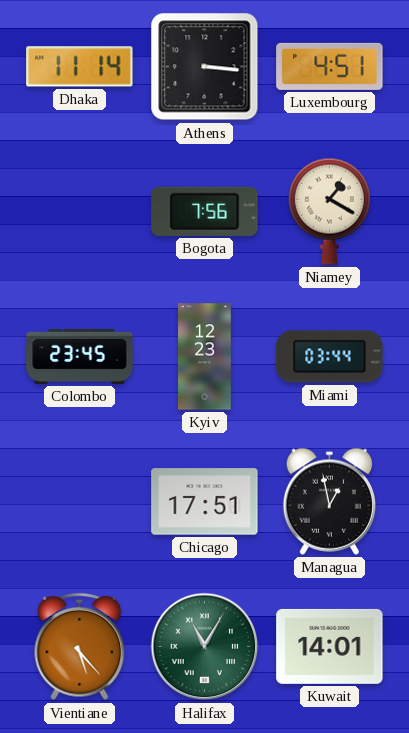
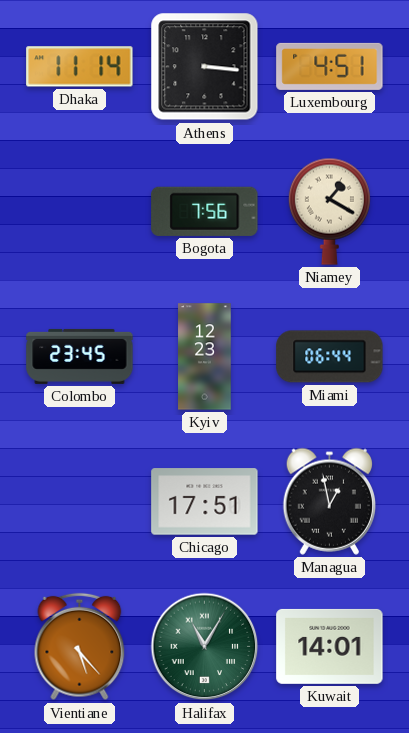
Miami: 03:44 -> 06:44 (330, 357)
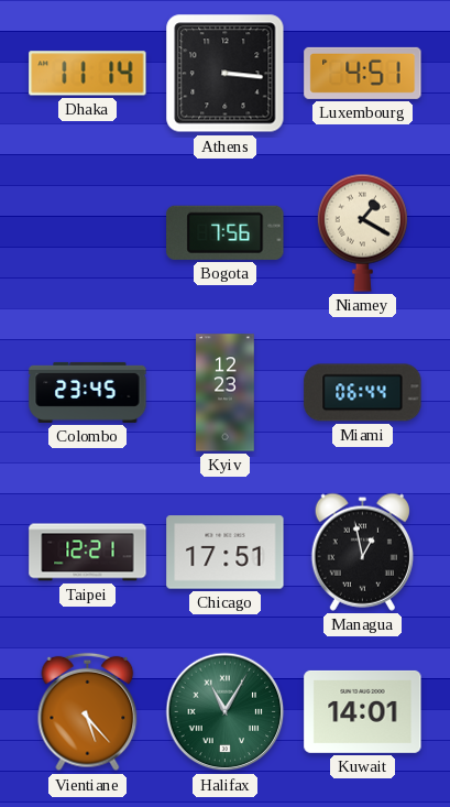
Taipei: none -> 12:21 (88, 553)
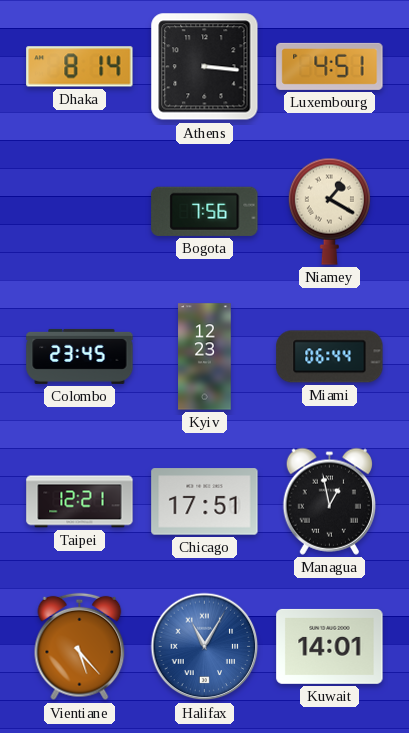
Dhaka: 11:14 -> 8:14 (80, 67)
Halifax dial: green -> blue (205, 647)
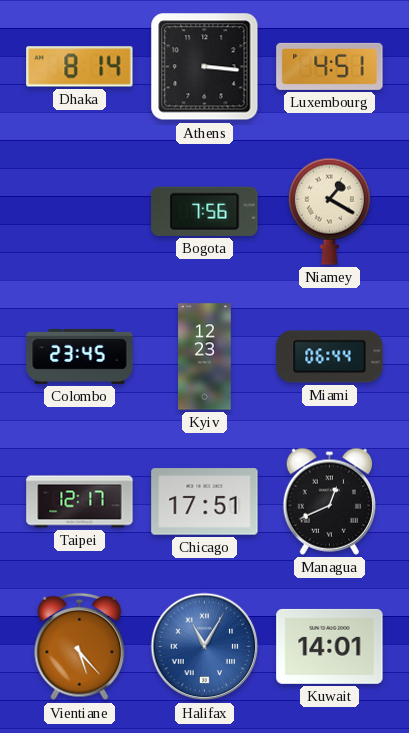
Taipei: 12:21 -> 12:17 (80, 502)
Managua: 12:58 -> 12:41 (329, 501)
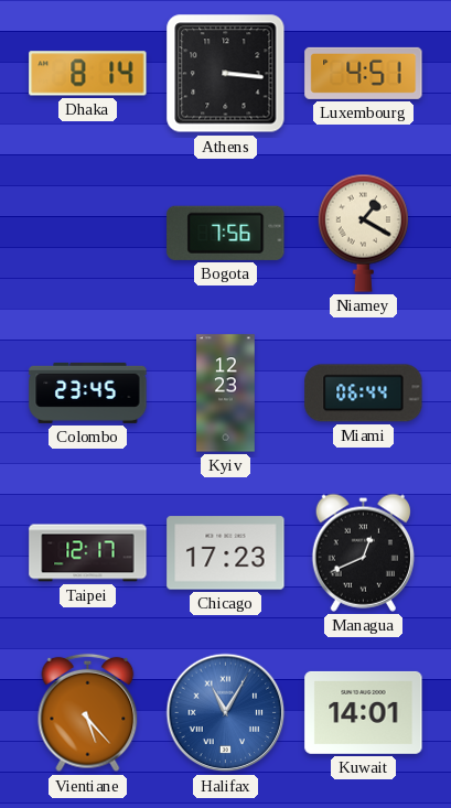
Chicago: 17:51 -> 17:23 (226, 553)
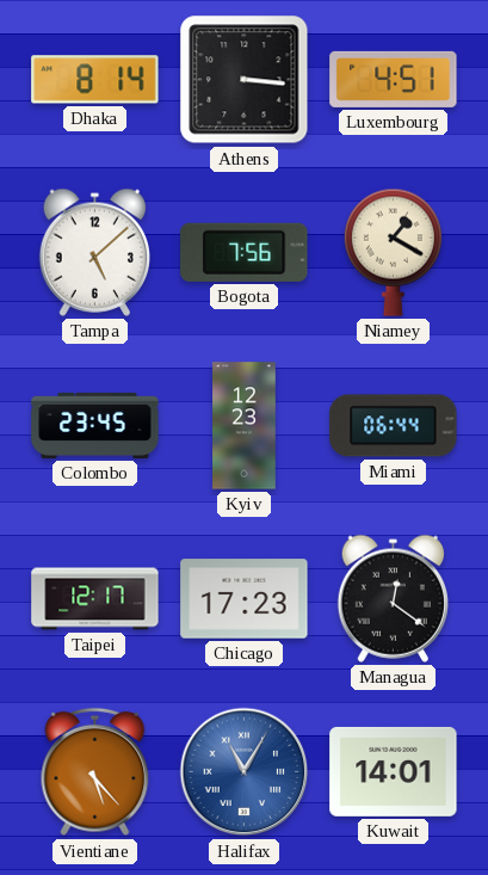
Tampa: none -> 5:08 (94, 252)
Managua: 12:41 -> 12:21 (393, 598)
